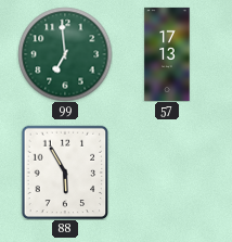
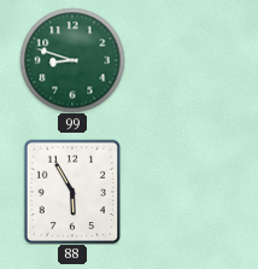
99: 6:59 -> 8:48 (72, 60)
57: 17:13 -> none (167, 54)
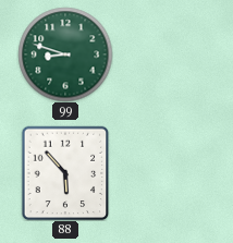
88: 5:55 -> 5:53 (65, 173)
